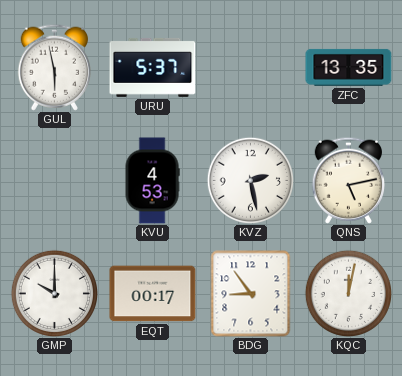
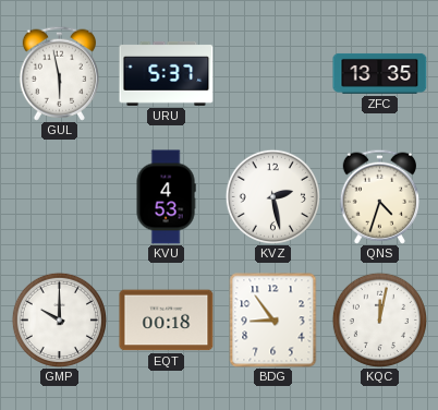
QNS: 5:13 -> 4:33 (379, 196)
EQT: 00:17 -> 00:18 (167, 321)
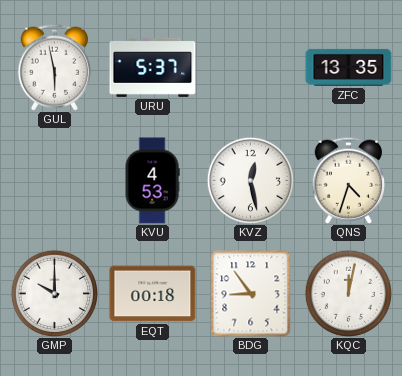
KVZ: 2:28 -> 12:28 (250, 180)
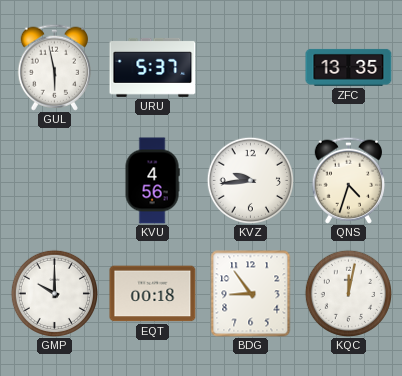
KVU: 4:53 -> 4:56 (152, 181)
KVZ: 12:28 -> 9:44 (250, 180)
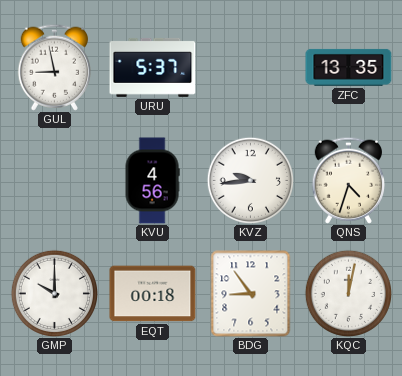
GUL: 5:58 -> 8:58 (54, 67)
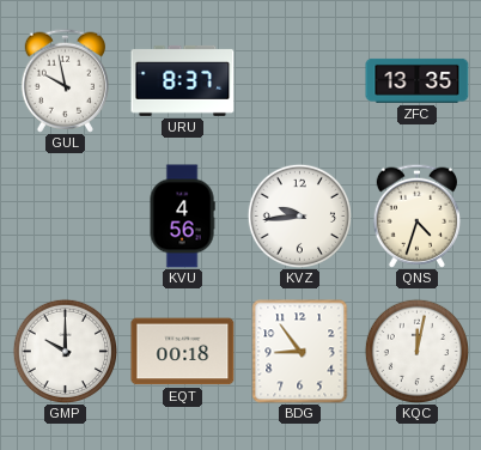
GUL: 8:58 -> 9:58 (65, 80)
URU: 5:37 -> 8:37 (183, 80)
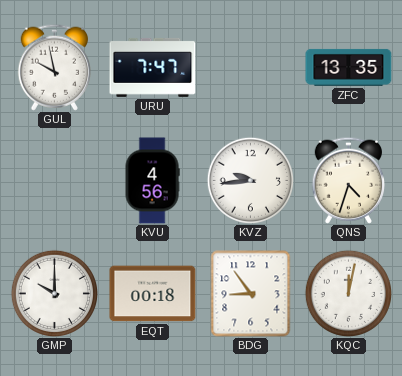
URU: 8:37 -> 7:47 (153, 67)
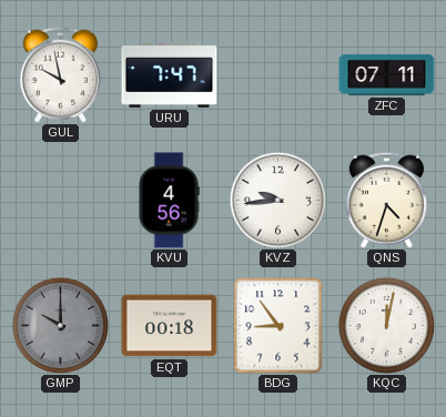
ZFC: 13:35 -> 07:11 (387, 74)
GMP dial: white -> grey (60, 325)
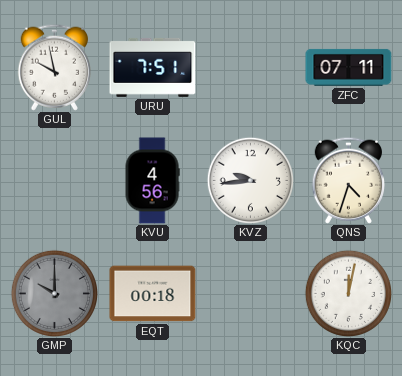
URU: 7:47 -> 7:51 (153, 67)
BDG: 8:54 -> none (278, 326)
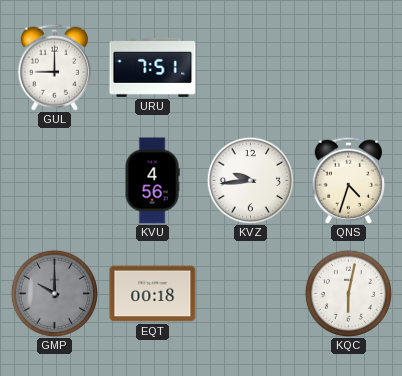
GUL: 9:58 -> 9:00 (54, 67)
ZFC: 07:11 -> none (349, 67)
KQC: 12:02 -> 6:02 (348, 293)
